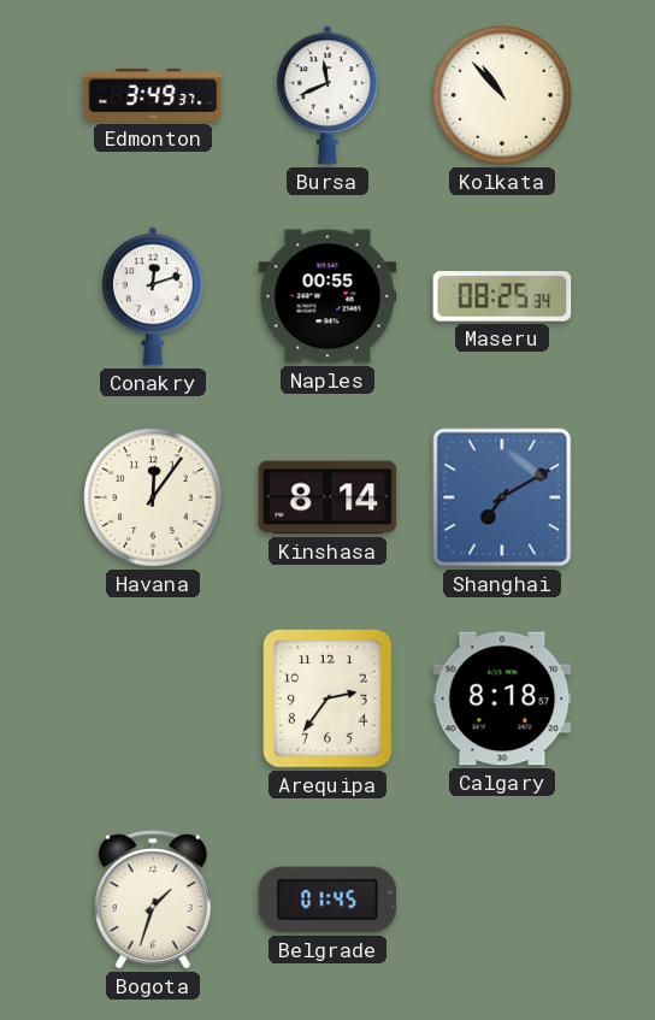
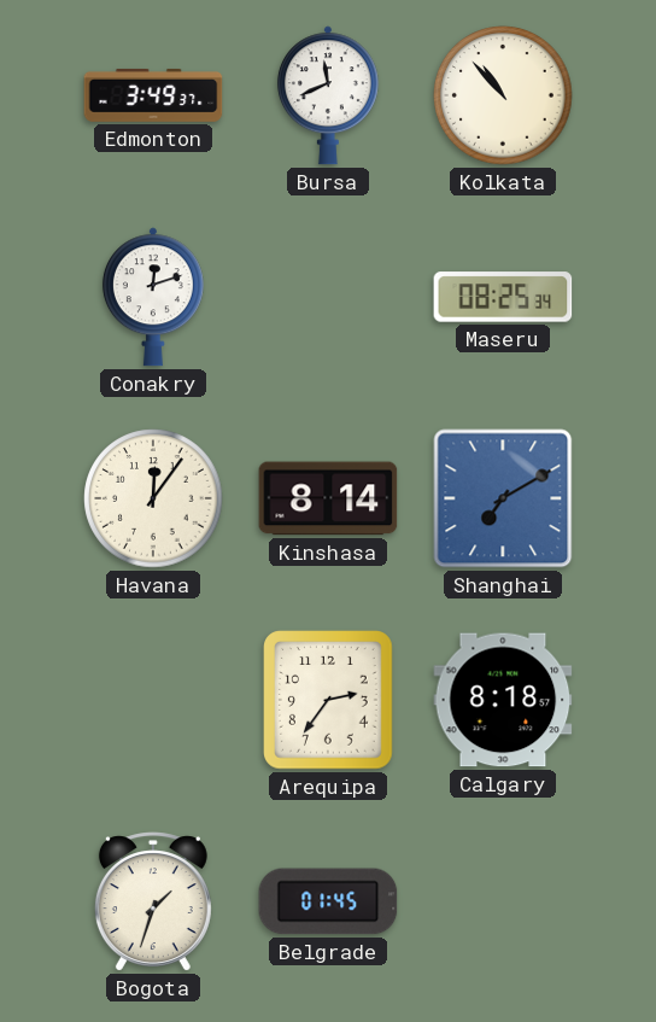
Naples: 00:55 -> none (327, 296)
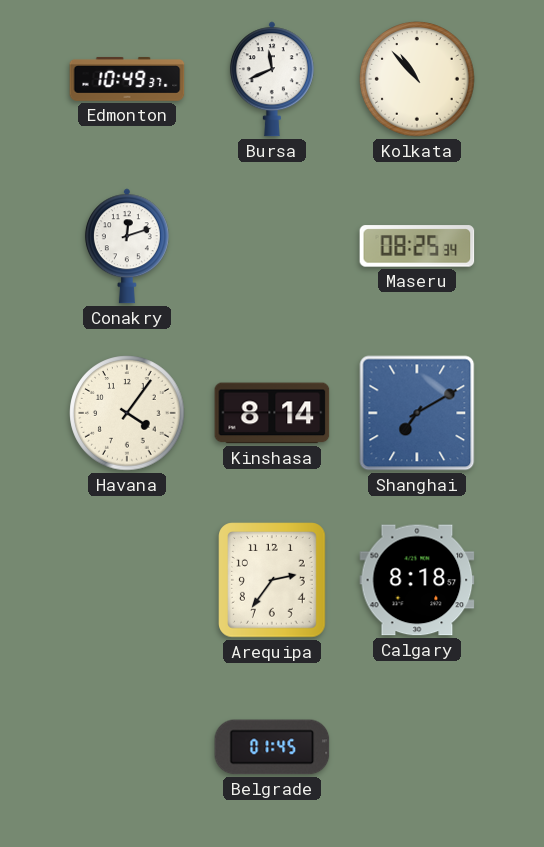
Edmonton: 3:49 -> 10:49 (127, 79)
Havana: 12:06 -> 4:06 (127, 413)
Bogota: 1:33 -> none (153, 901)
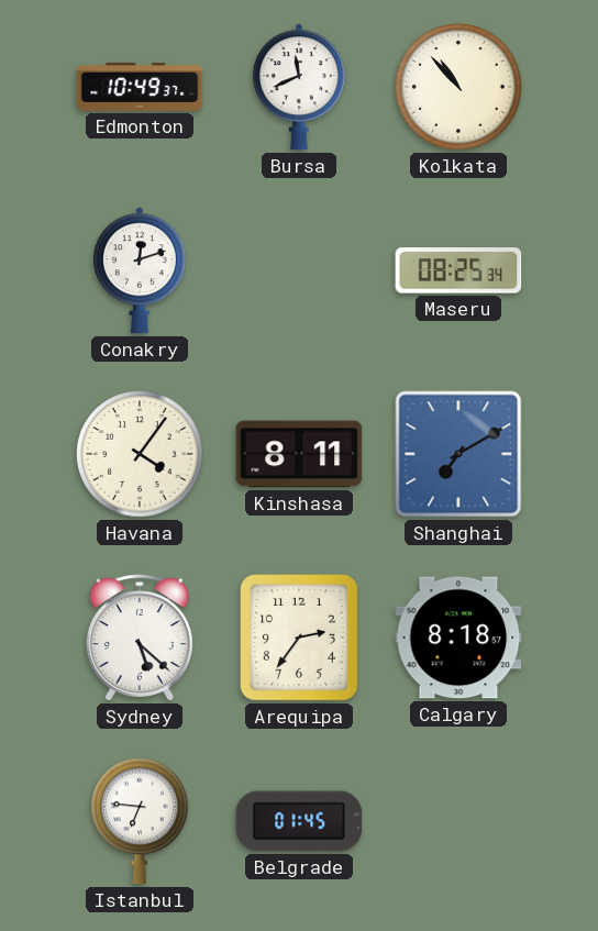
Kinshasa: 8:14 -> 8:11 (299, 454)
Sydney: none -> 5:22 (140, 638)
Istanbul: none -> 6:46 (140, 821)
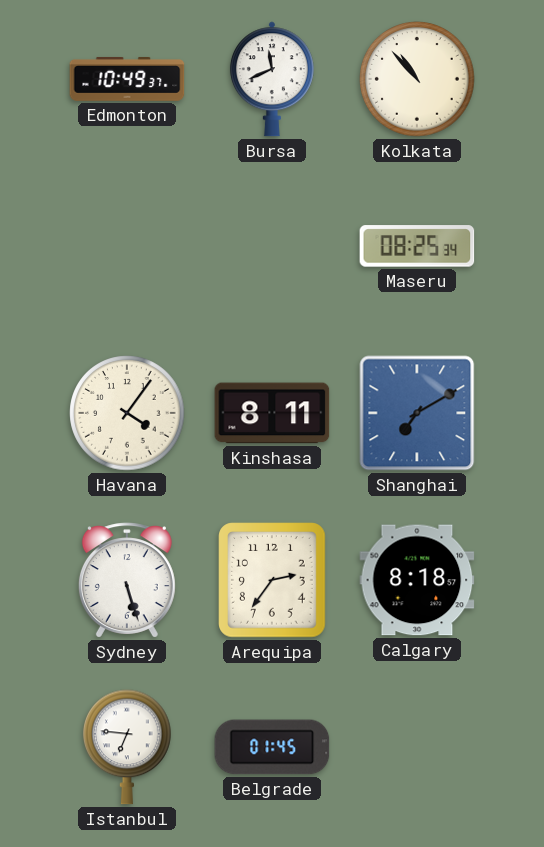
Conakry: 12:12 -> none (140, 270)
Sydney: 5:22 -> 5:27 (127, 580)
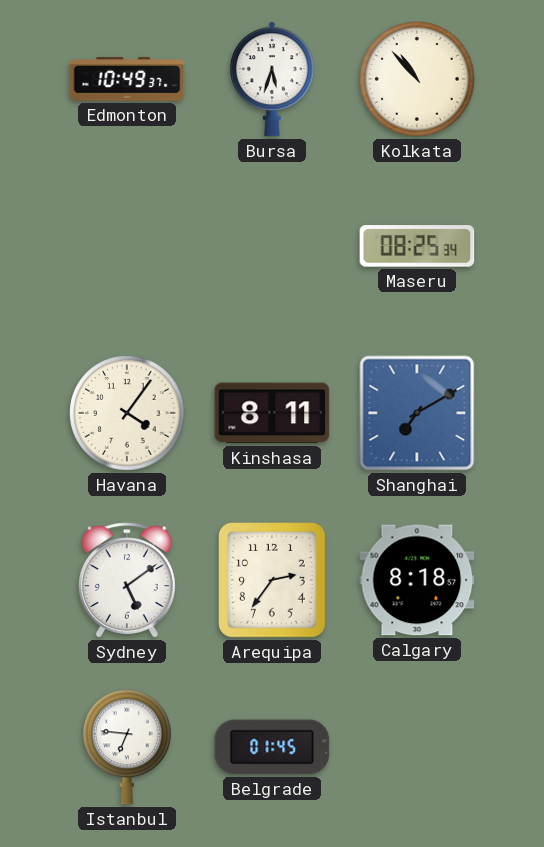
Bursa: 11:41 -> 5:33 (272, 79)
Sydney: 5:27 -> 5:09 (127, 580)
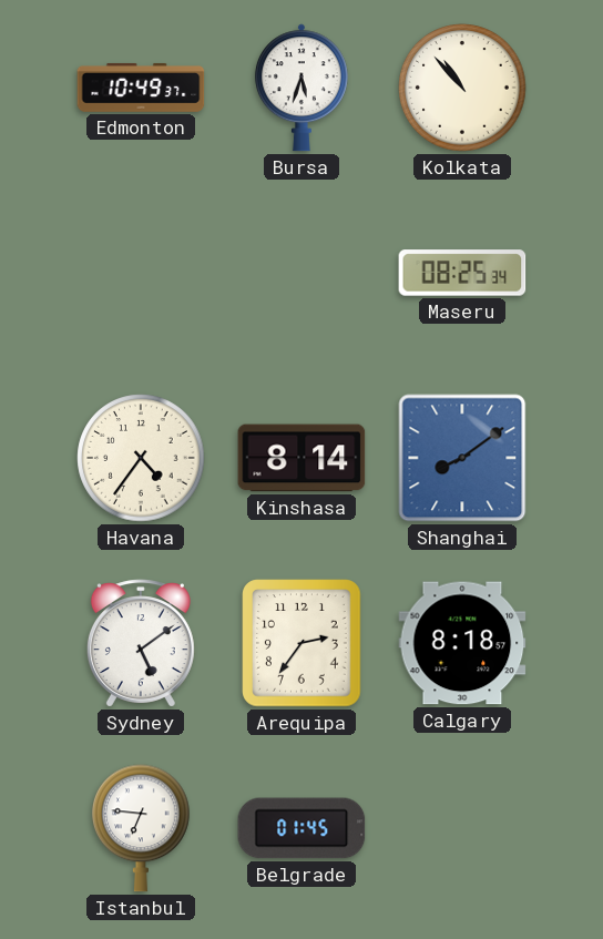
Havana: 4:06 -> 4:36 (141, 458)
Kinshasa: 8:11 -> 8:14 (301, 458)
Shanghai: 7:10 -> 8:09 (462, 458)
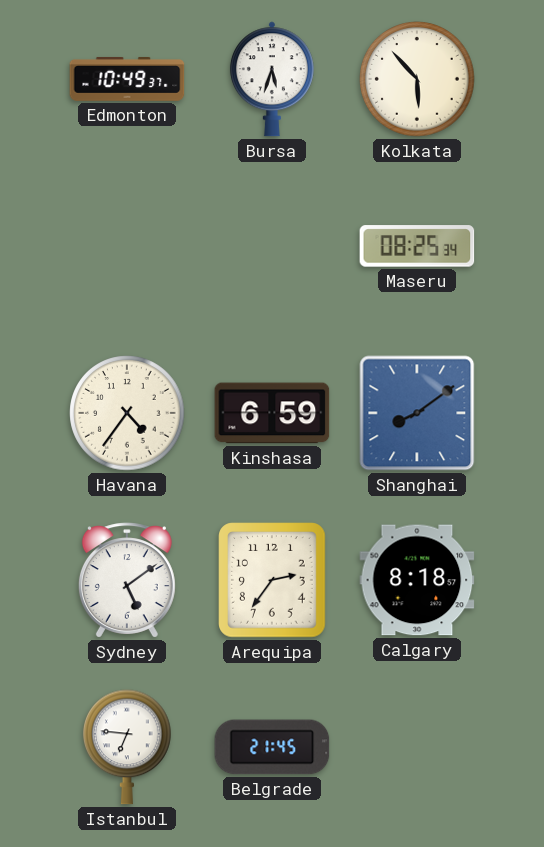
Kolkata: 10:53 -> 5:53 (417, 79)
Kinshasa: 8:14 -> 6:59 (272, 413)
Belgrade: 01:45 -> 21:45 (272, 747)
